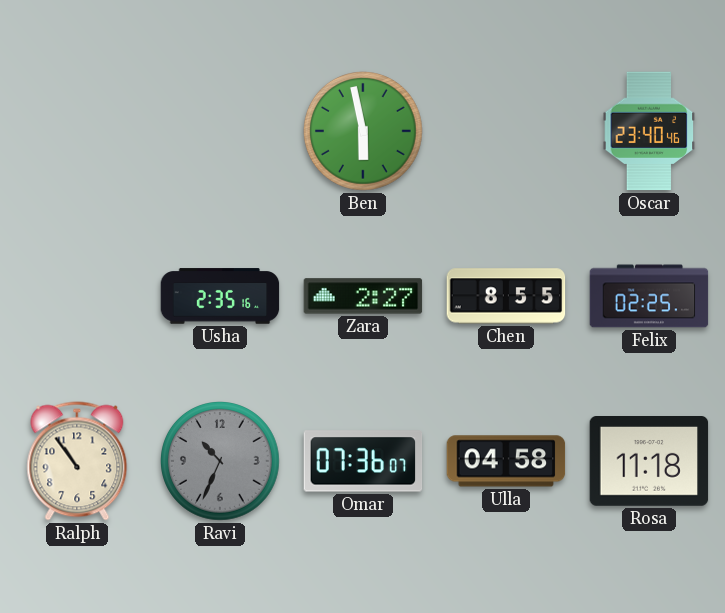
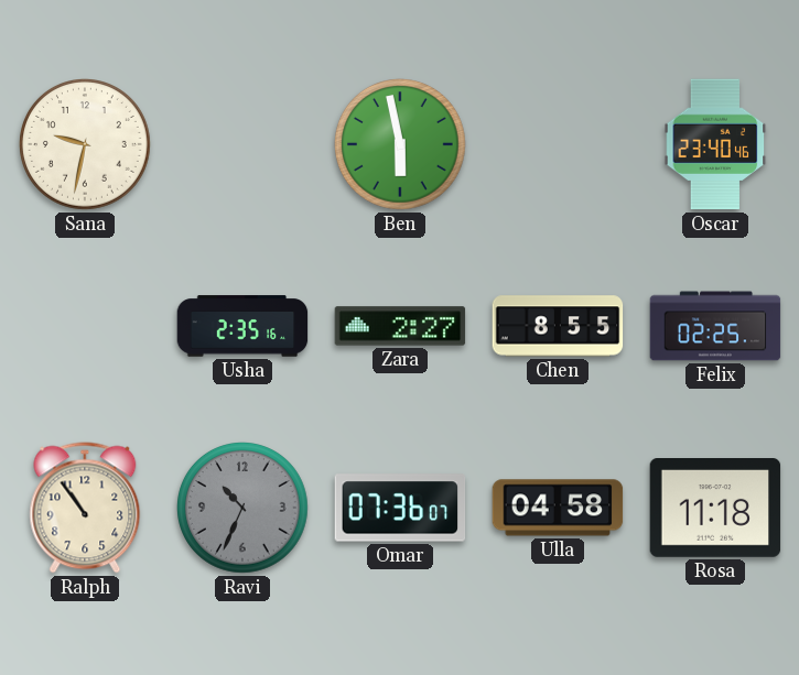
Sana: none -> 9:32 (86, 145)
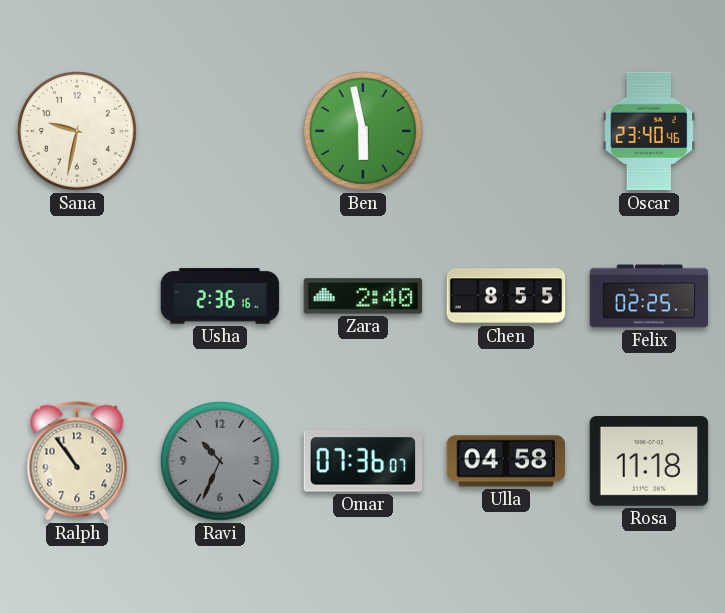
Usha: 2:35 -> 2:36 (220, 296)
Zara: 2:27 -> 2:40 (363, 296)
